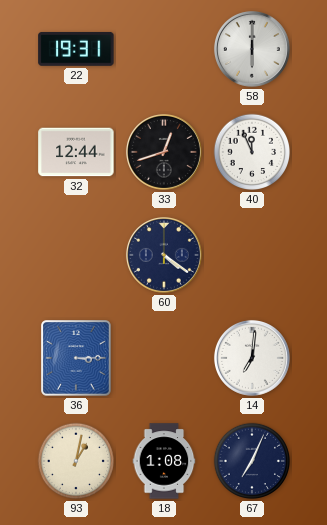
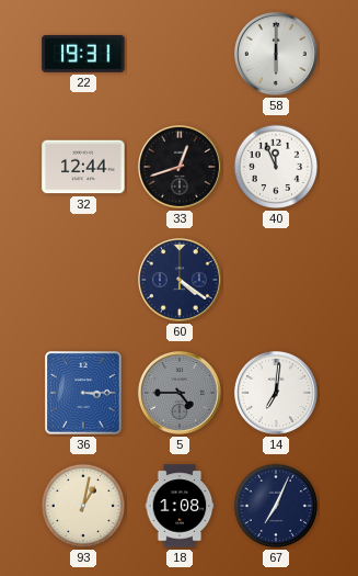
5: none -> 4:45 (180, 393)
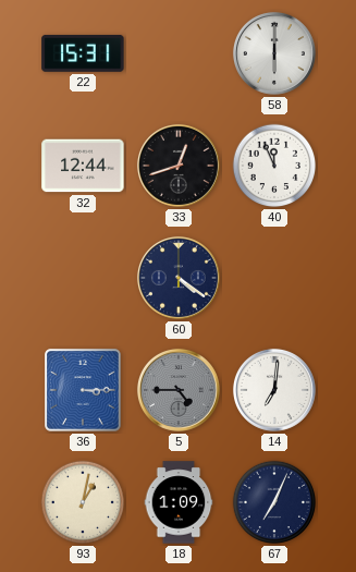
22: 19:31 -> 15:31 (83, 53)
18: 1:08 -> 1:09 (179, 502)
